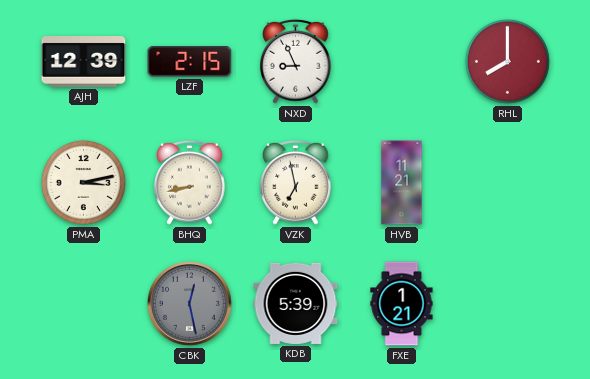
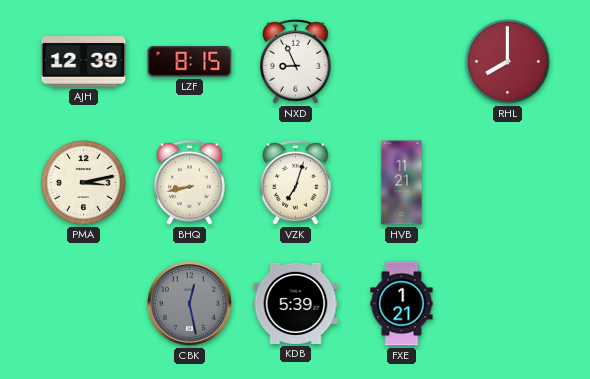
LZF: 2:15 -> 8:15 (190, 62)
VZK: 6:58 -> 7:03 (296, 182)
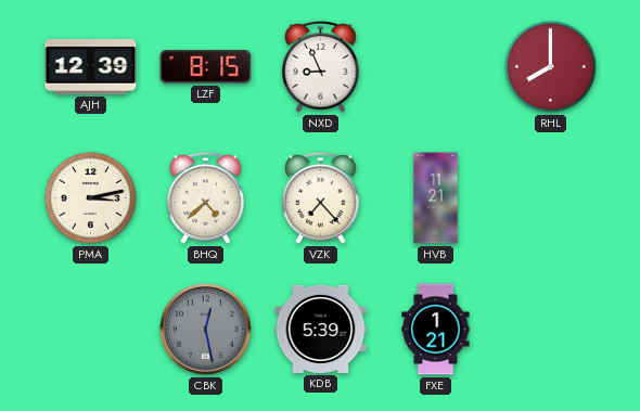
BHQ: 8:43 -> 4:38 (206, 197)
VZK: 7:03 -> 7:23 (321, 197)
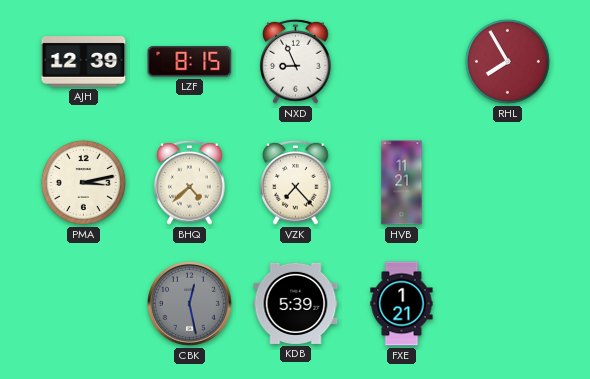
RHL: 8:00 -> 7:55 (507, 61)
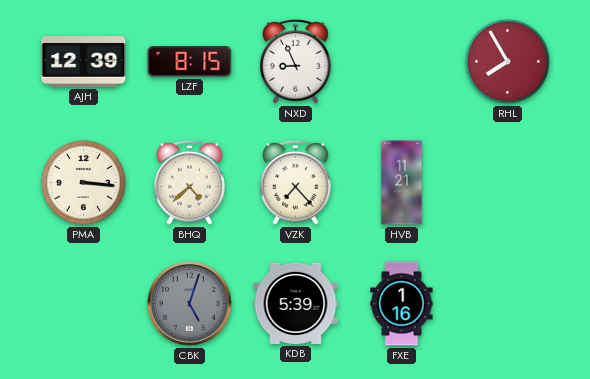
PMA: 3:13 -> 3:16 (83, 182)
CBK: 12:28 -> 5:03 (190, 304)
FXE: 1:21 -> 1:16 (402, 304)
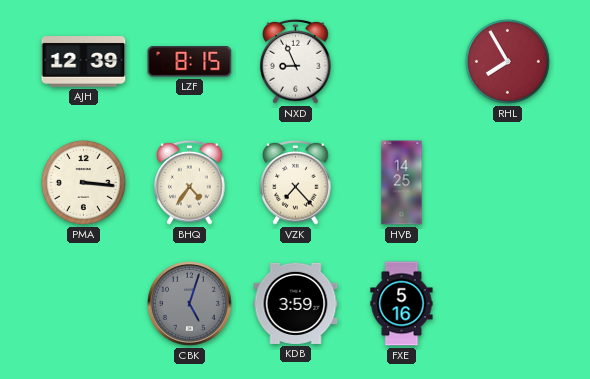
BHQ: 4:38 -> 4:36 (190, 182)
HVB: 11:21 -> 14:25 (402, 183)
KDB: 5:39 -> 3:59 (296, 303)
FXE: 1:16 -> 5:16 (402, 304)
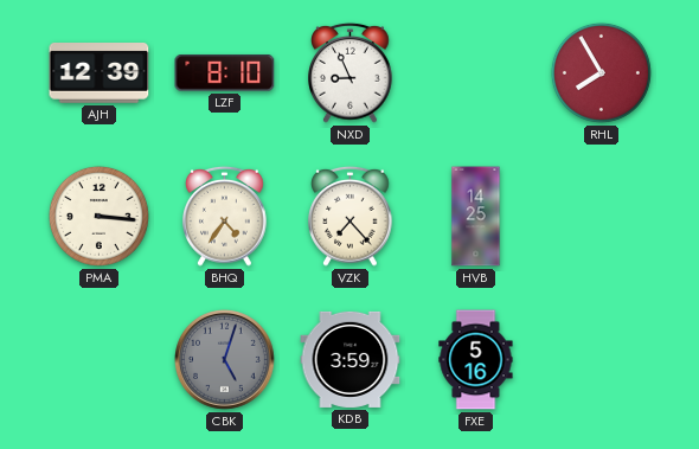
LZF: 8:15 -> 8:10 (225, 73)
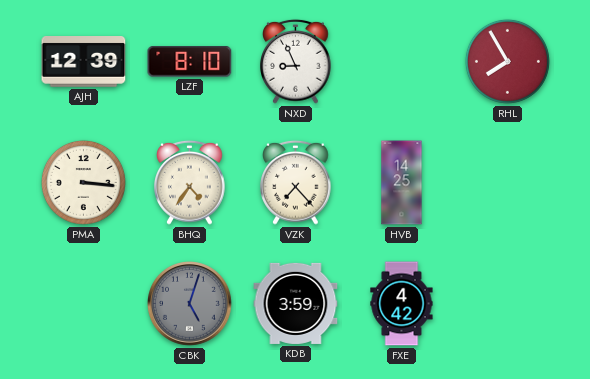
FXE: 5:16 -> 4:42 (402, 304)
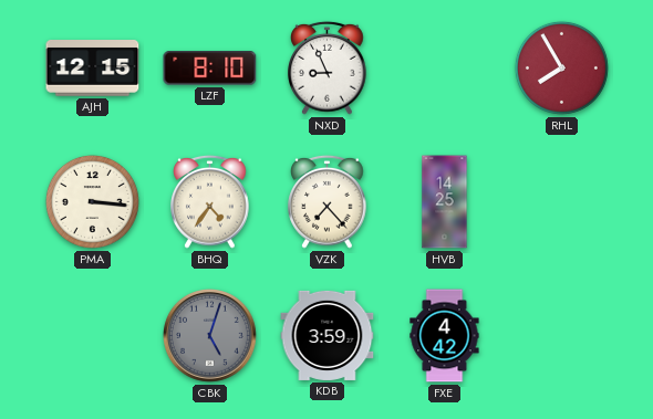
AJH: 12:39 -> 12:15 (93, 69)
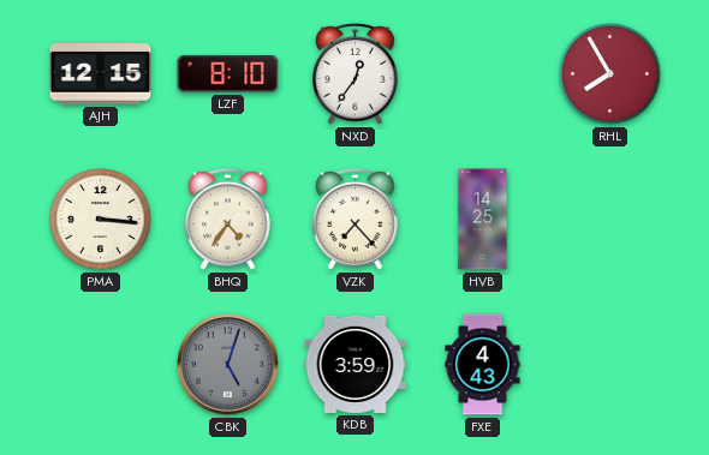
NXD: 8:56 -> 12:36 (356, 73)
FXE: 4:42 -> 4:43 (483, 365)
